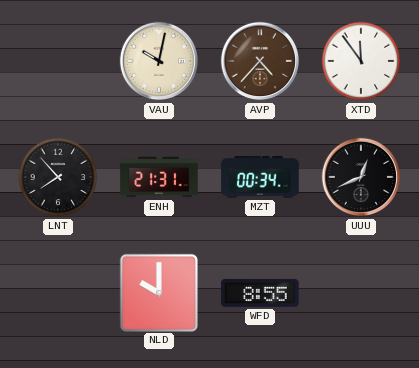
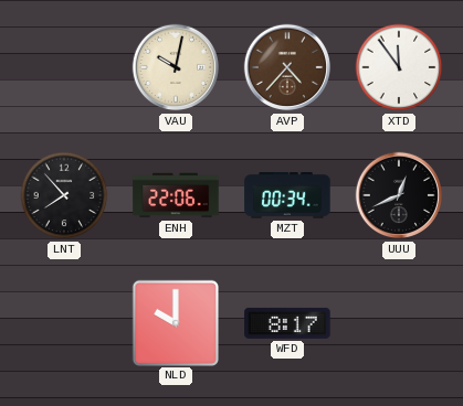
ENH: 21:31 -> 22:06 (176, 195)
WFD: 8:55 -> 8:17 (287, 323)
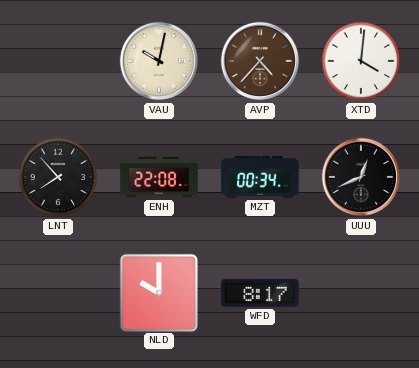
XTD: 11:54 -> 4:01 (361, 61)
ENH: 22:06 -> 22:08 (159, 177)
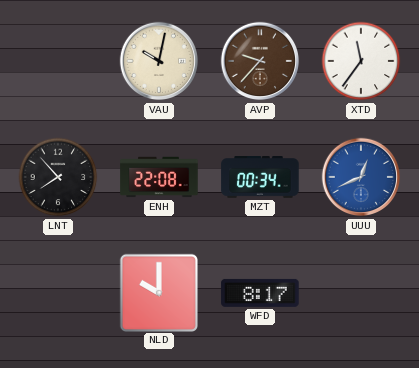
AVP: 4:37 -> 9:37 (260, 61)
XTD: 4:01 -> 11:36 (361, 61)
UUU dial: black -> blue (361, 177)
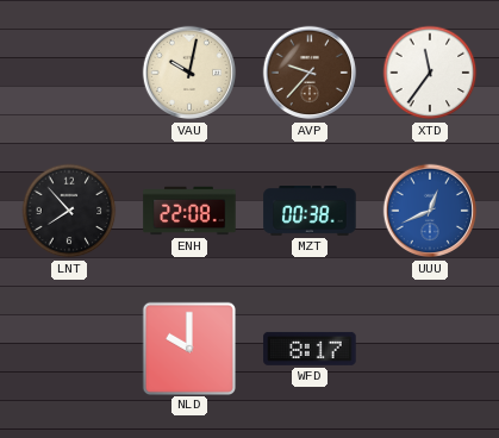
MZT: 00:34 -> 00:38 (310, 212)
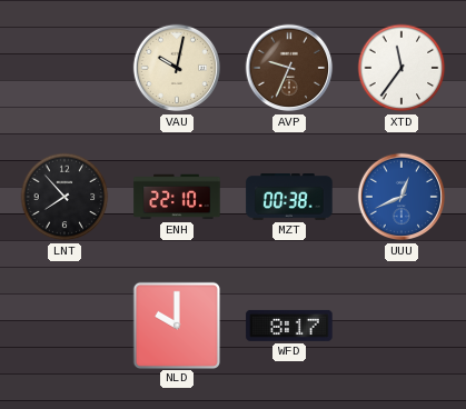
AVP: 9:37 -> 9:34 (289, 68)
ENH: 22:08 -> 22:10 (177, 197)
